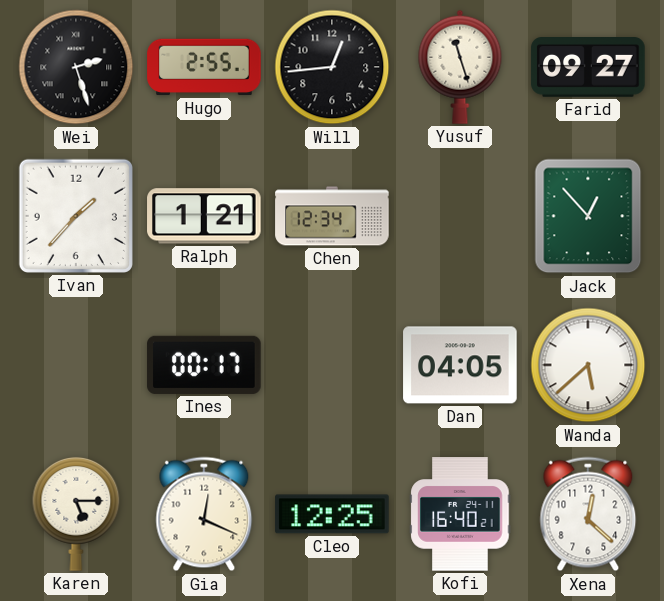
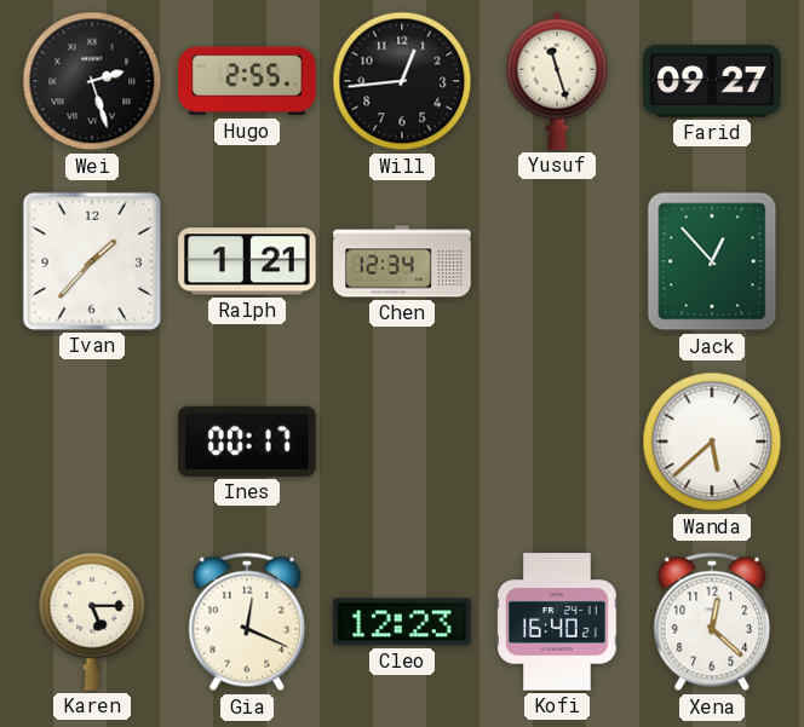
Dan: 04:05 -> none (460, 365)
Cleo: 12:25 -> 12:23 (402, 622)
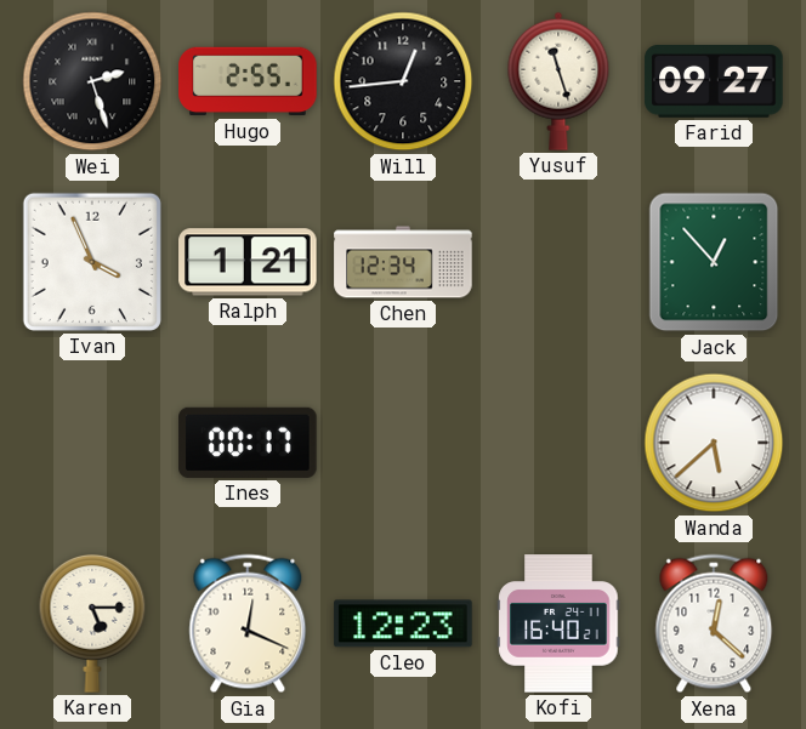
Ivan: 1:37 -> 3:56 (92, 262)
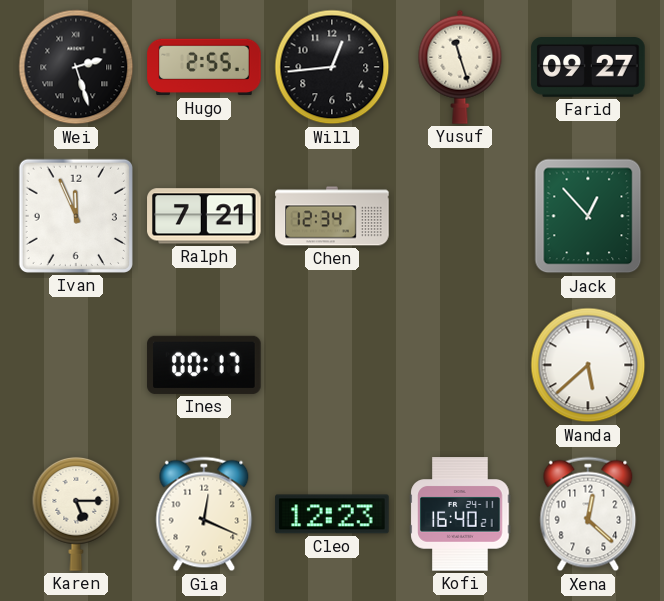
Ivan: 3:56 -> 11:56 (76, 216)
Ralph: 1:21 -> 7:21 (204, 216)
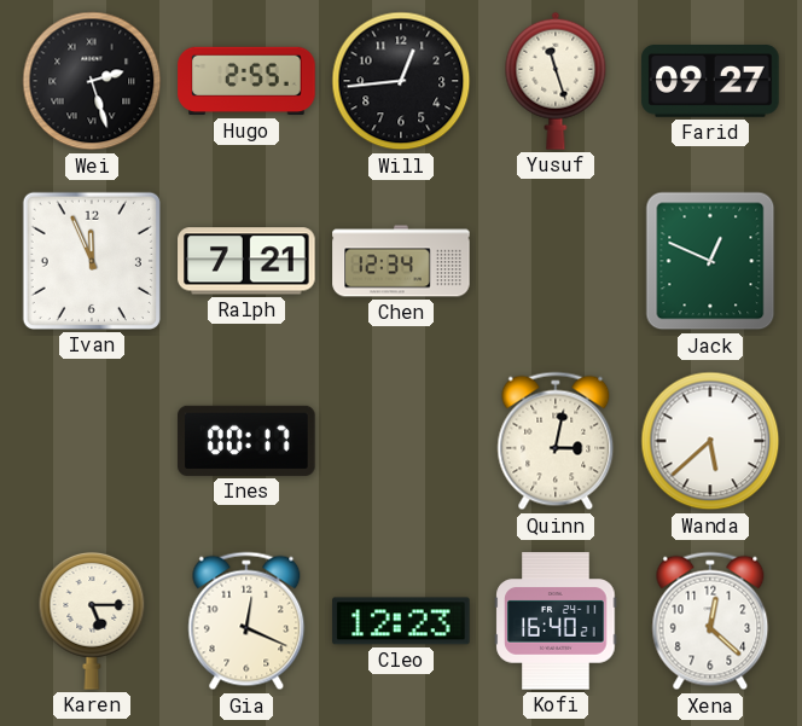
Jack: 12:53 -> 12:49 (710, 261)
Quinn: none -> 3:02 (556, 441)
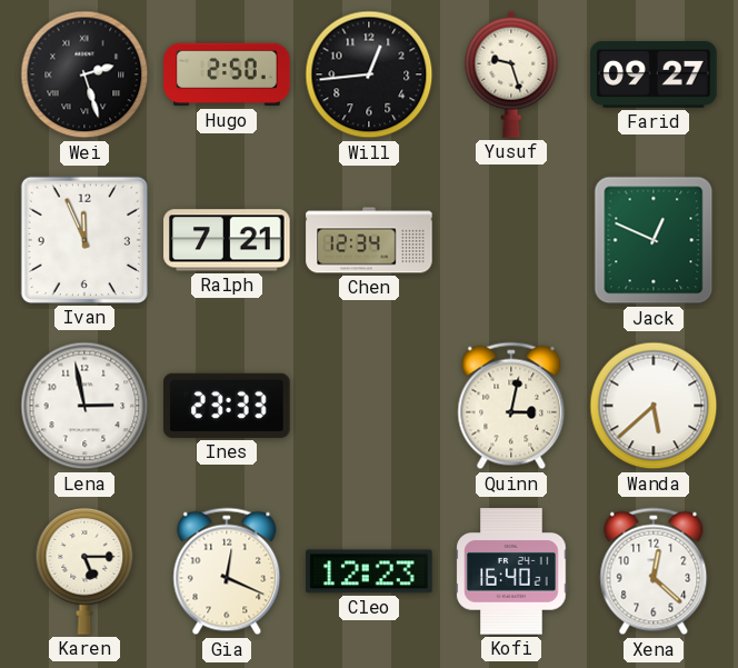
Hugo: 2:55 -> 2:50 (227, 74)
Yusuf: 11:27 -> 9:27 (511, 74)
Lena: none -> 2:58 (84, 406)
Ines: 00:17 -> 23:33 (227, 406)
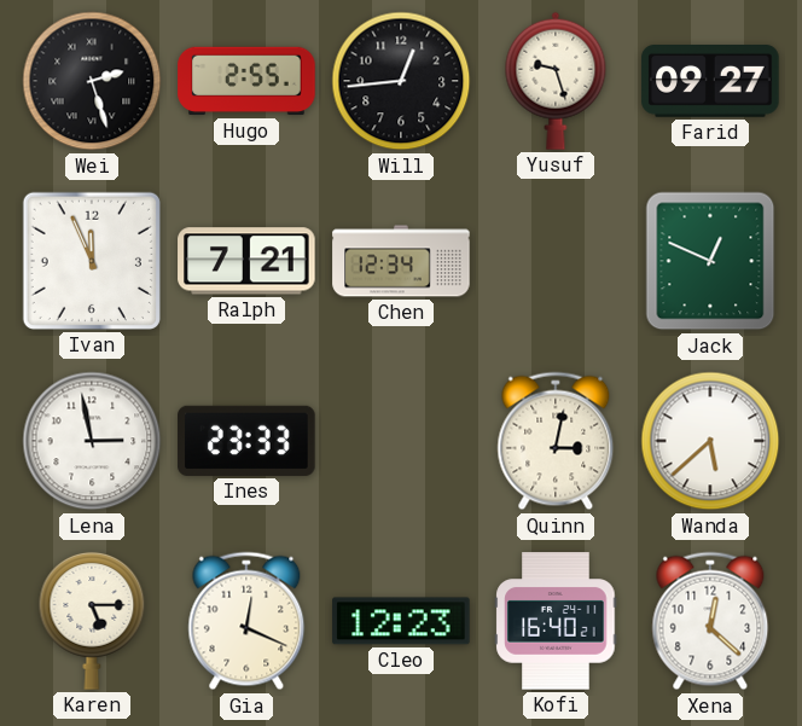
Hugo: 2:50 -> 2:55 (246, 81)
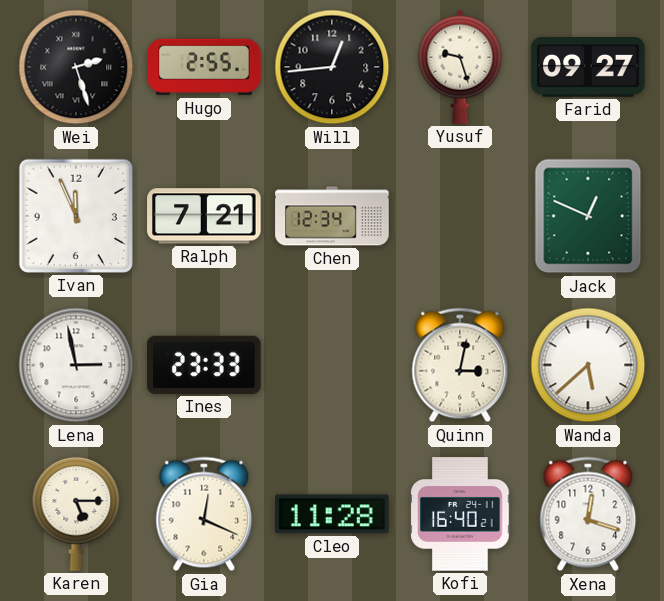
Cleo: 12:23 -> 11:28 (332, 514)
Xena: 12:22 -> 12:18 (588, 514)
